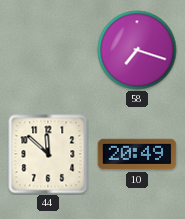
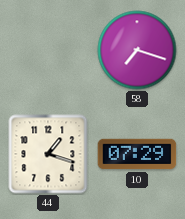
44: 11:52 -> 1:18 (48, 154)
10: 20:49 -> 07:29 (137, 154)
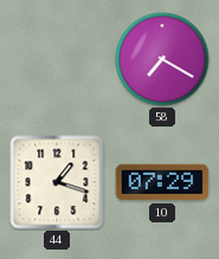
58: 7:18 -> 7:20 (162, 59)
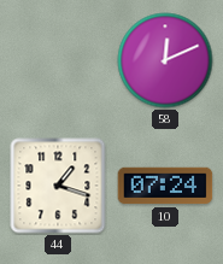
58: 7:20 -> 12:11 (165, 60)
10: 07:29 -> 07:24 (165, 186)
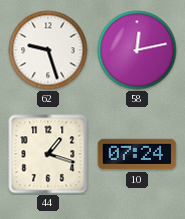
62: none -> 9:27 (48, 50)
58: 12:11 -> 12:13 (137, 50)
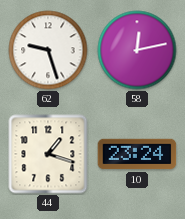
10: 07:24 -> 23:24 (137, 154)
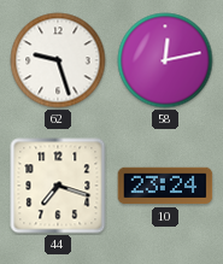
44: 1:18 -> 7:18 (58, 186)
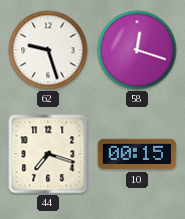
58: 12:13 -> 12:18 (137, 50)
10: 23:24 -> 00:15 (137, 154)
